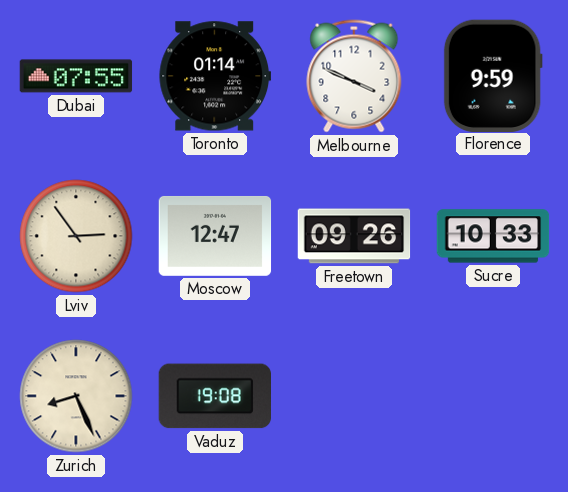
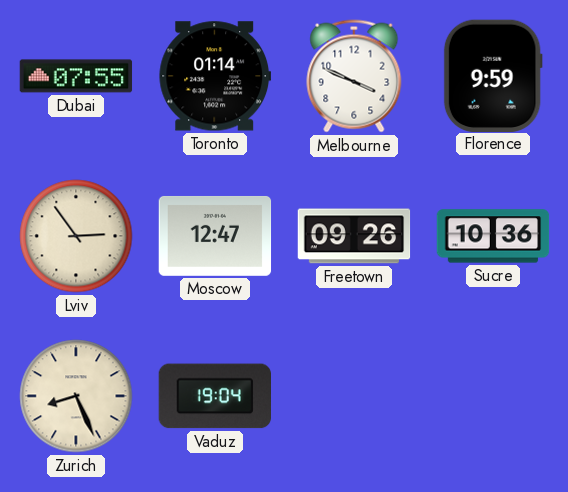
Sucre: 10:33 -> 10:36 (493, 236)
Vaduz: 19:08 -> 19:04 (214, 396)
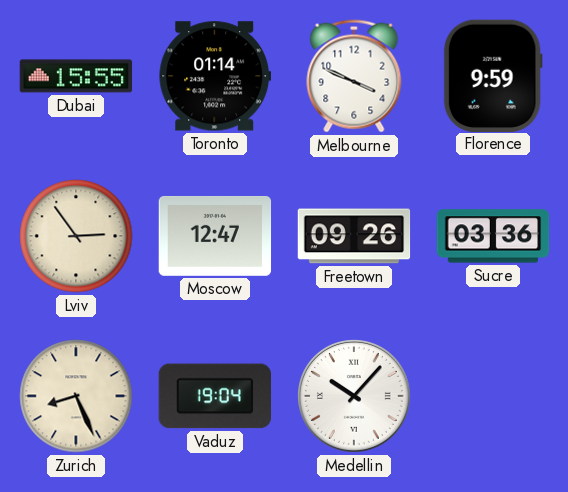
Dubai: 07:55 -> 15:55 (76, 76)
Sucre: 10:36 -> 03:36 (493, 236)
Medellin: none -> 10:07 (354, 396)
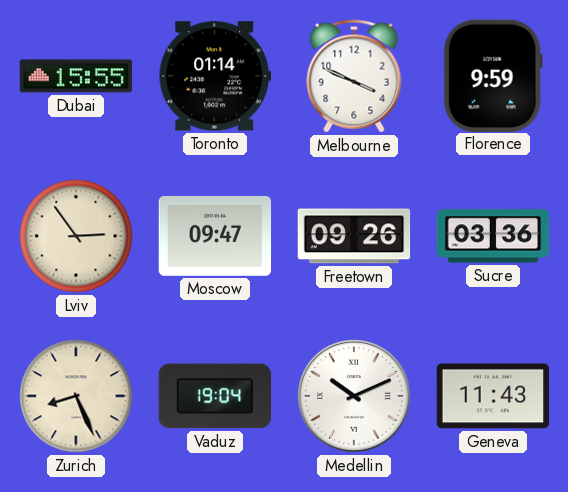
Moscow: 12:47 -> 09:47 (215, 236)
Medellin: 10:07 -> 10:11 (354, 396)
Geneva: none -> 11:43 (493, 396)
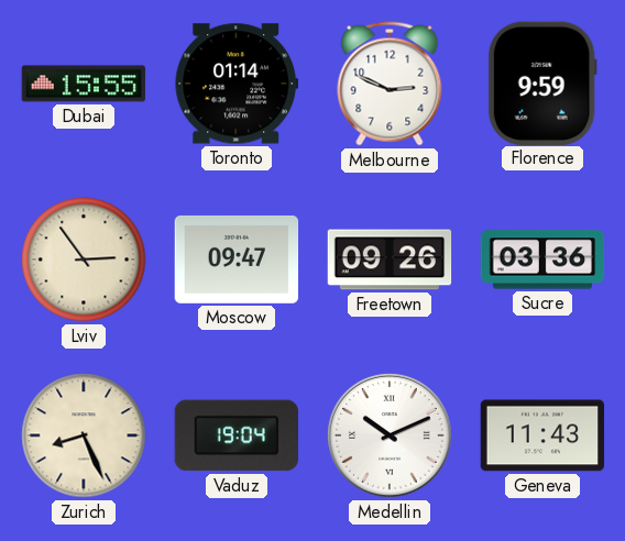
Melbourne: 3:49 -> 2:49 (390, 84)
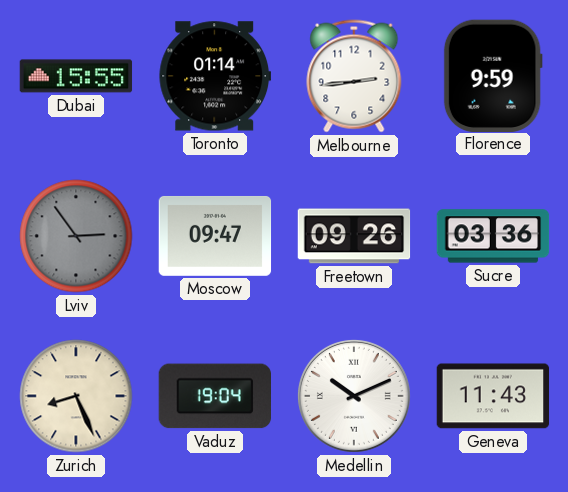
Melbourne: 2:49 -> 2:44 (354, 76)
Lviv dial: cream -> grey (76, 236)
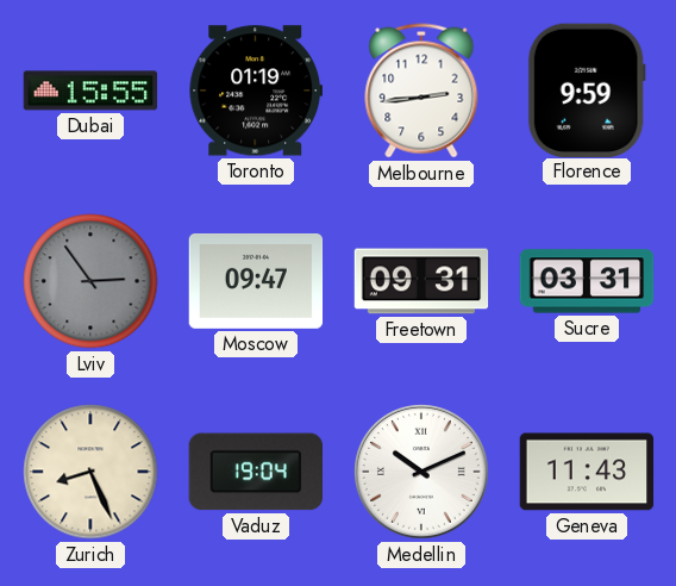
Toronto: 01:14 -> 01:19 (255, 91)
Freetown: 09:26 -> 09:31 (421, 281)
Sucre: 03:36 -> 03:31 (587, 281)
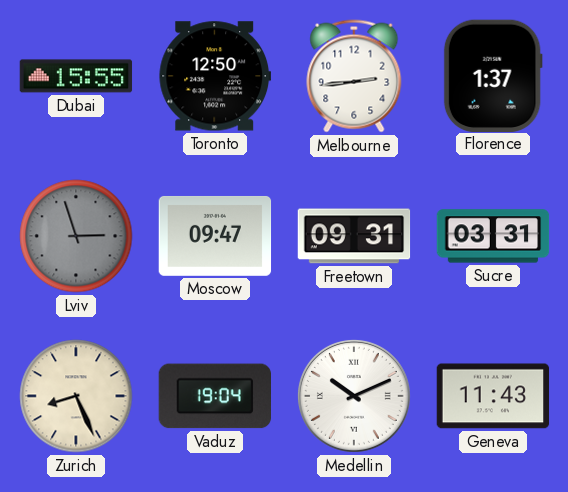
Toronto: 01:19 -> 12:50 (214, 76)
Florence: 9:59 -> 1:37 (493, 75)
Lviv: 2:54 -> 2:57 (76, 236)
